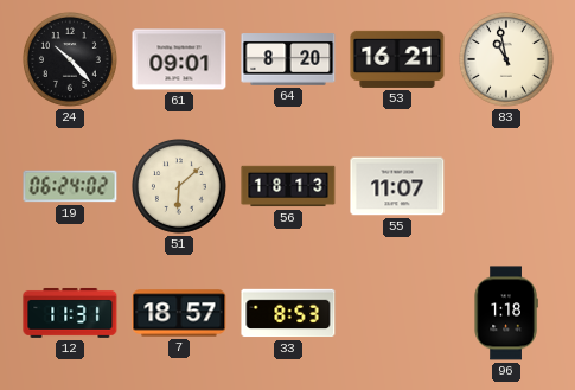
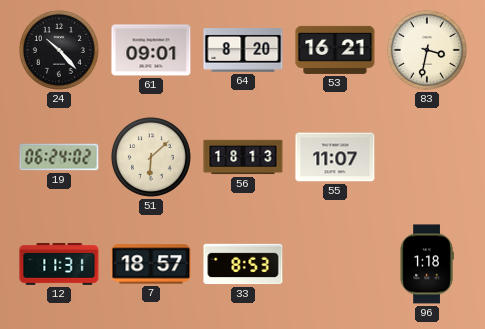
83: 10:58 -> 3:32 (427, 50)
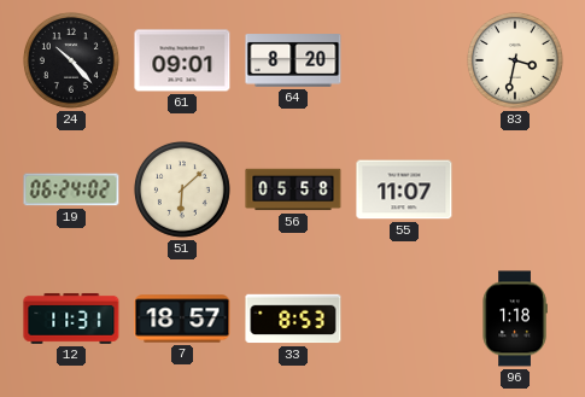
53: 16:21 -> none (335, 50)
56: 18:13 -> 05:58 (293, 189)
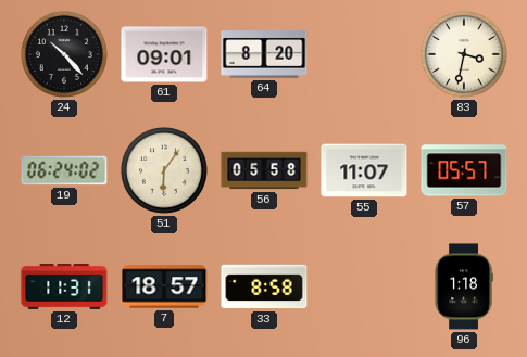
51: 6:08 -> 6:06 (164, 170)
57: none -> 05:57 (464, 170)
33: 8:53 -> 8:58 (264, 286)
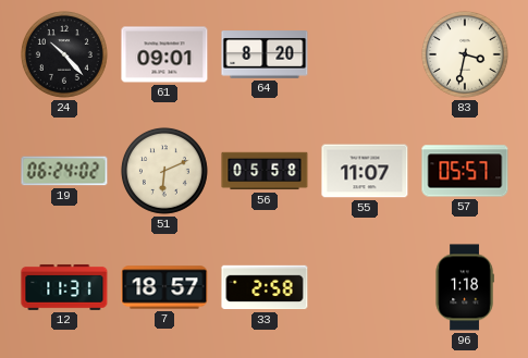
51: 6:06 -> 6:11 (164, 171)
33: 8:58 -> 2:58 (265, 287)
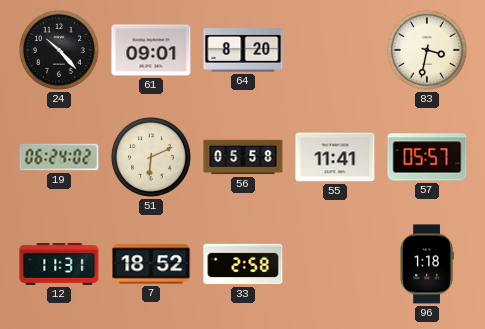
55: 11:07 -> 11:41 (335, 157)
7: 18:57 -> 18:52 (151, 264)
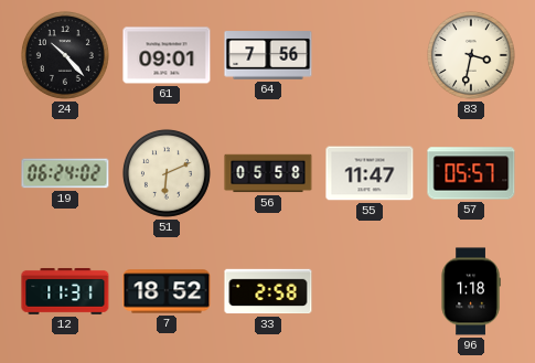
64: 8:20 -> 7:56 (268, 55)
55: 11:41 -> 11:47 (370, 173)
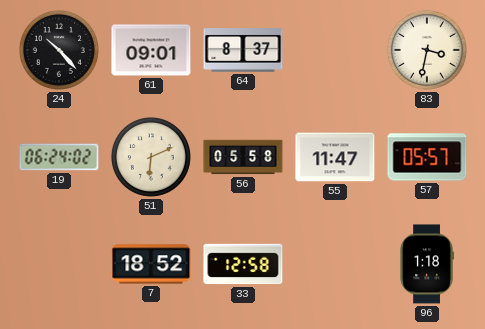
64: 7:56 -> 8:37 (243, 50)
12: 11:31 -> none (65, 291)
33: 2:58 -> 12:58 (243, 264)
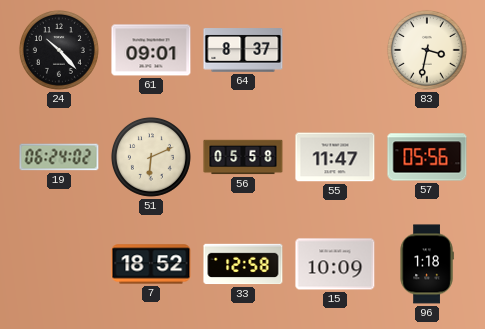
57: 05:57 -> 05:56 (427, 157)
15: none -> 10:09 (335, 264)
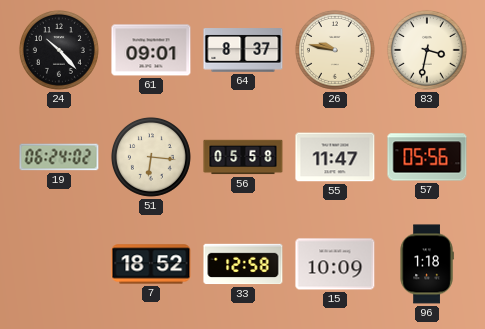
26: none -> 9:47 (335, 50)
51: 6:11 -> 6:16 (151, 157)
